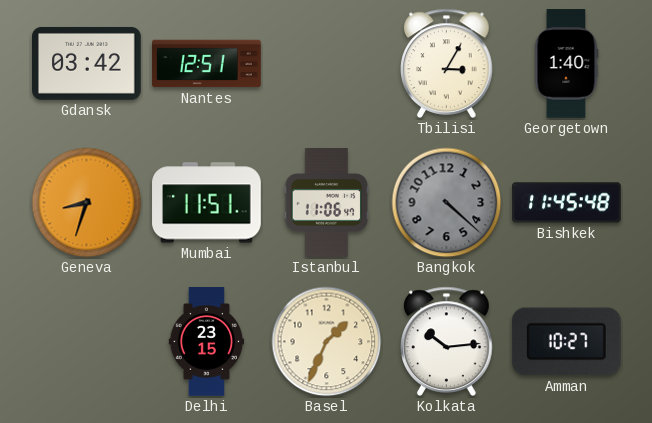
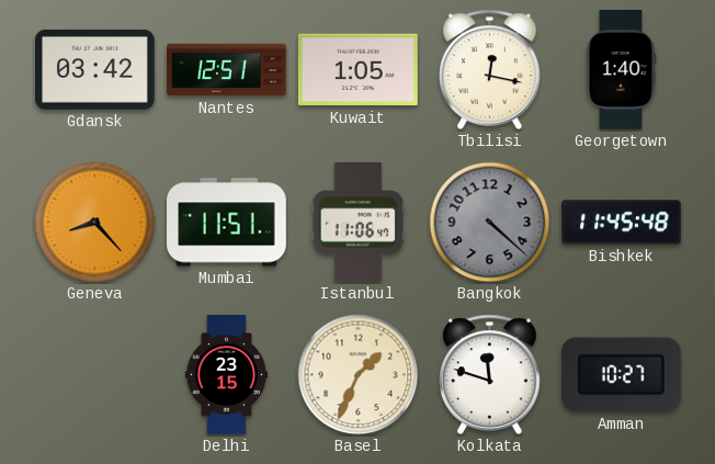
Kuwait: none -> 1:05 (357, 70)
Tbilisi: 3:05 -> 12:17 (490, 69)
Geneva: 8:33 -> 8:23 (95, 223)
Kolkata: 10:14 -> 11:48 (490, 374)
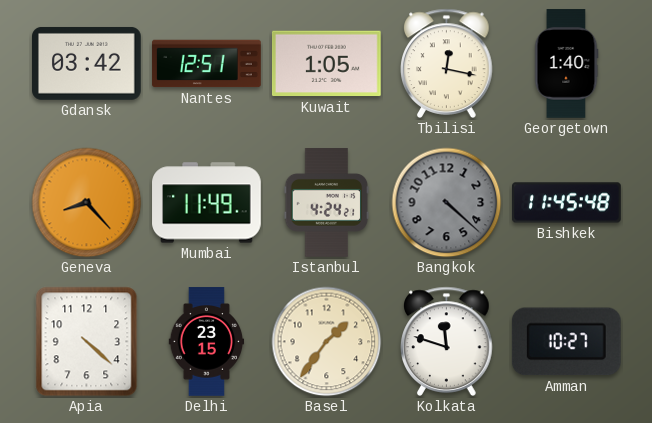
Mumbai: 11:51 -> 11:49 (207, 203)
Istanbul: 11:06 -> 4:24 (327, 203)
Apia: none -> 4:22 (87, 342)
Basel: 1:34 -> 1:36 (327, 342)
